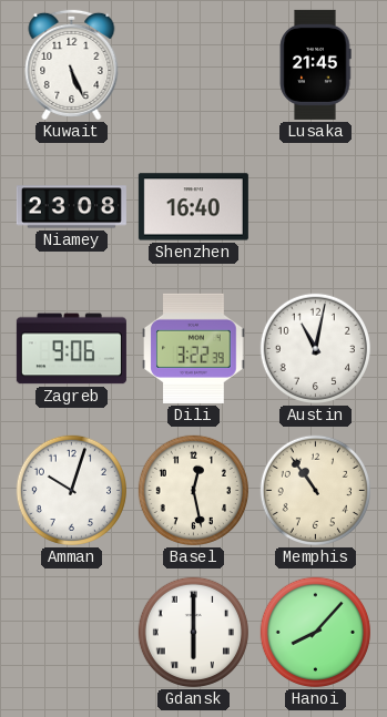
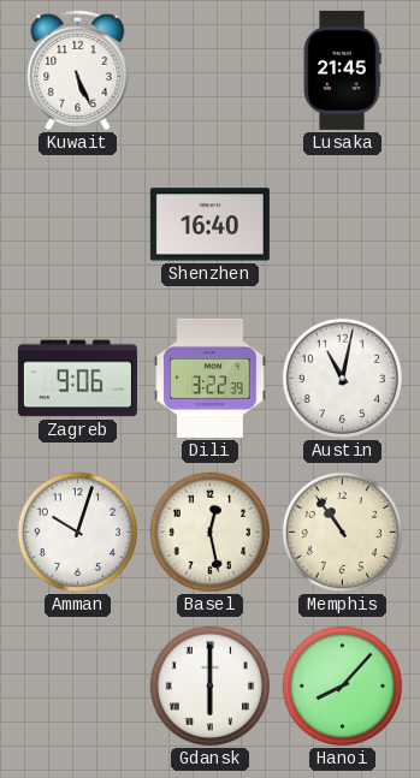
Niamey: 23:08 -> none (71, 207)
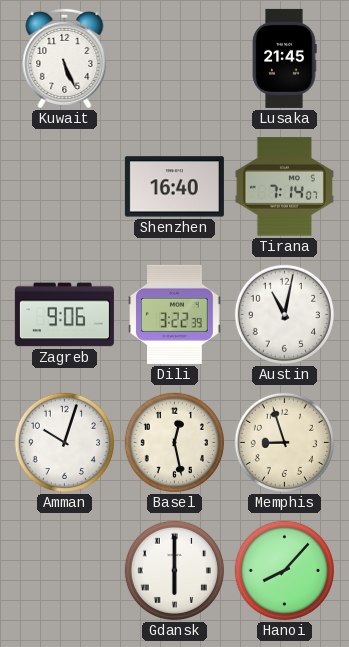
Tirana: none -> 7:14 (284, 187)
Memphis: 10:54 -> 8:57 (284, 442)
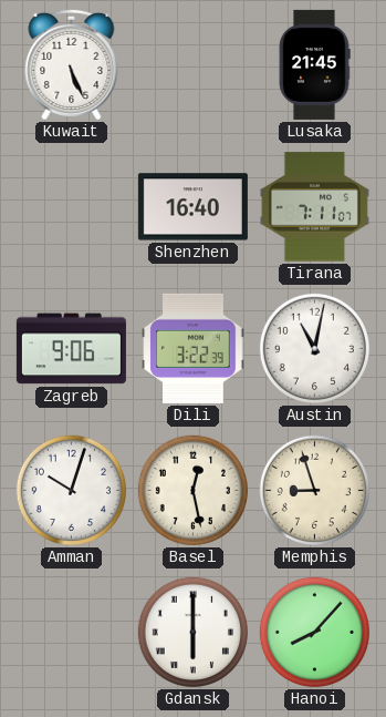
Tirana: 7:14 -> 7:11 (314, 207)
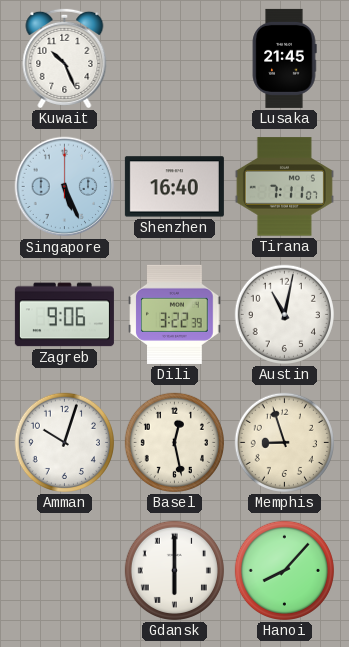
Kuwait: 5:26 -> 10:26 (65, 58)
Singapore: none -> 5:26 (65, 187)
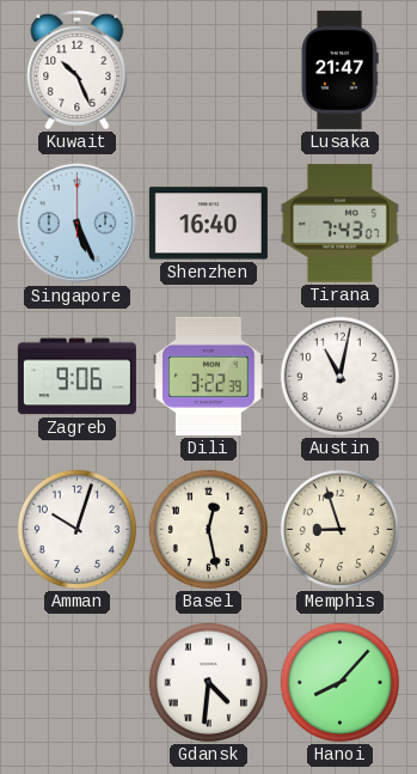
Lusaka: 21:45 -> 21:47 (339, 69)
Tirana: 7:11 -> 7:43 (339, 224)
Gdansk: 6:00 -> 4:31 (208, 682)
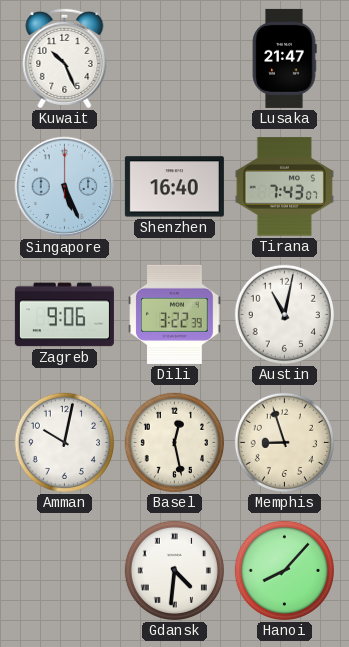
Amman: 10:03 -> 10:02 (64, 442)
